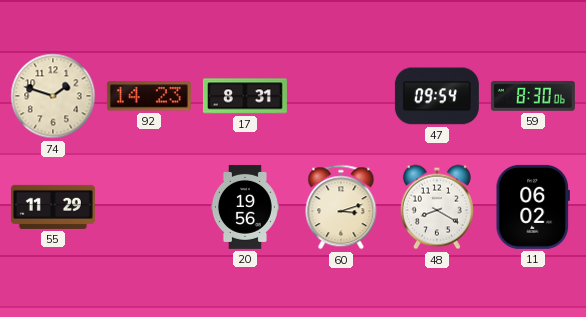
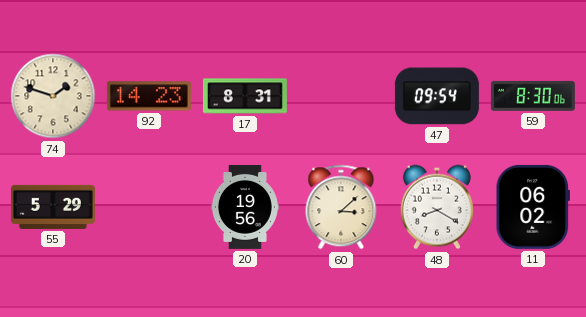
55: 11:29 -> 5:29 (53, 207)
60: 3:12 -> 3:08 (341, 207)
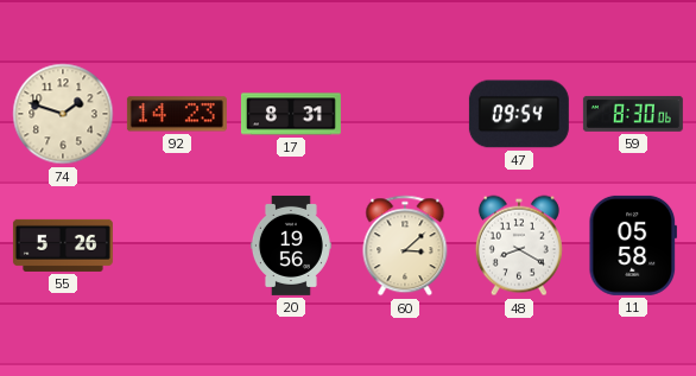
55: 5:29 -> 5:26 (63, 246)
11: 06:02 -> 05:58 (632, 246)
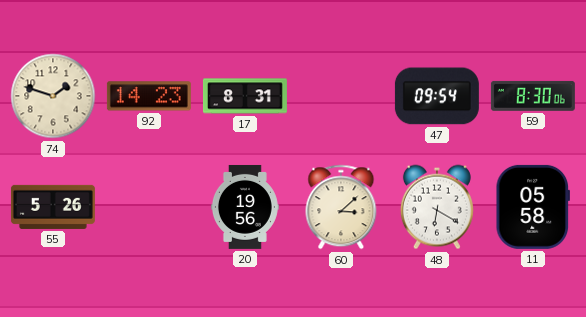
48: 8:20 -> 6:20 (437, 207)
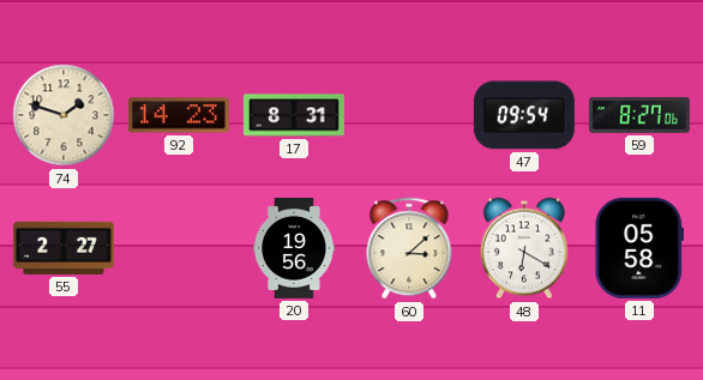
59: 8:30 -> 8:27 (639, 115)
55: 5:26 -> 2:27 (64, 248)
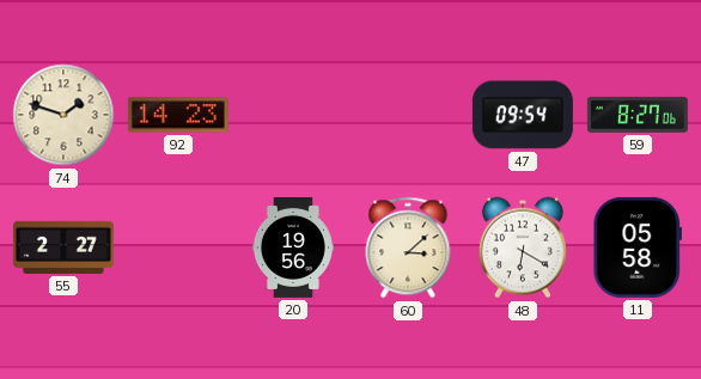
17: 8:31 -> none (294, 115)
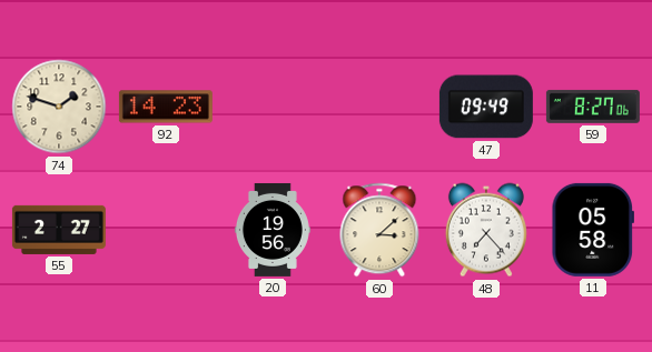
47: 09:54 -> 09:49 (486, 107)
48: 6:20 -> 7:23 (486, 230)
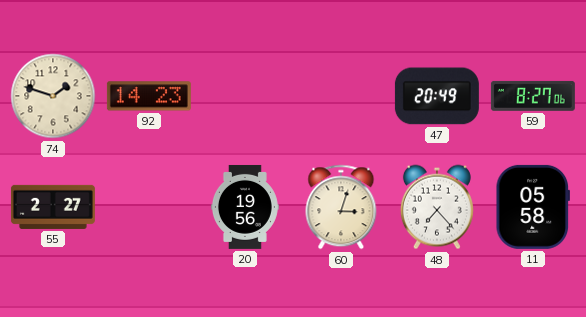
47: 09:49 -> 20:49 (437, 96)
60: 3:08 -> 3:03 (341, 207)
